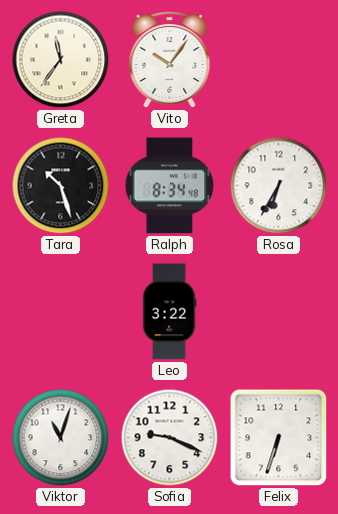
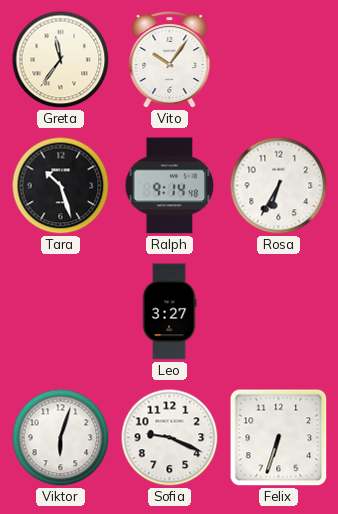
Ralph: 8:34 -> 9:14 (170, 186)
Leo: 3:22 -> 3:27 (169, 312)
Viktor: 11:03 -> 6:03 (61, 438)
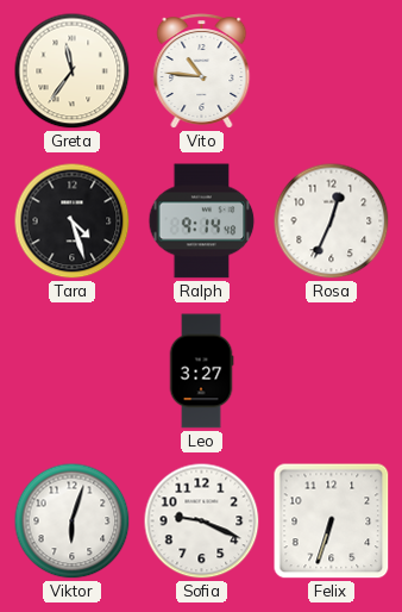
Vito: 10:06 -> 10:46 (202, 71)
Tara: 10:27 -> 4:27 (73, 221)
Rosa: 6:35 -> 12:34 (332, 221)
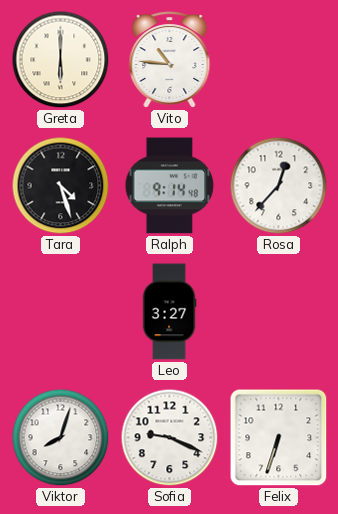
Greta: 11:36 -> 6:00 (61, 60)
Rosa: 12:34 -> 12:37 (279, 186)
Viktor: 6:03 -> 8:03 (61, 438)
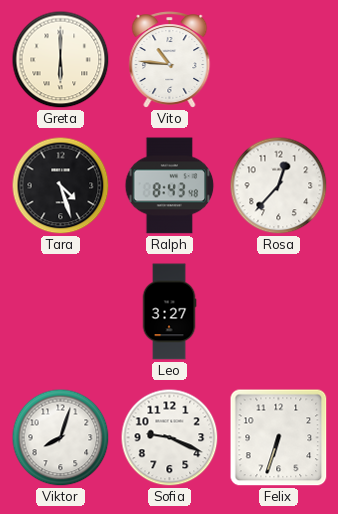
Ralph: 9:14 -> 8:43 (170, 186)
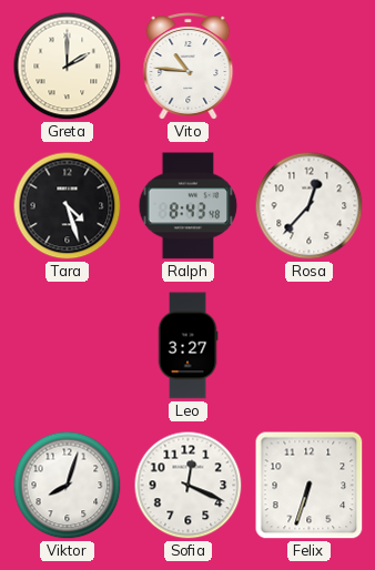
Greta: 6:00 -> 2:00 (68, 67)
Sofia: 9:19 -> 12:19 (189, 486)
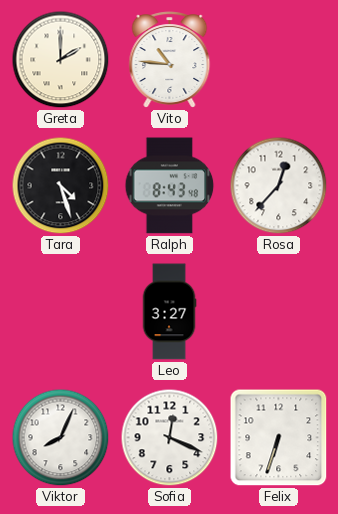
Viktor: 8:03 -> 8:04 (61, 438)
